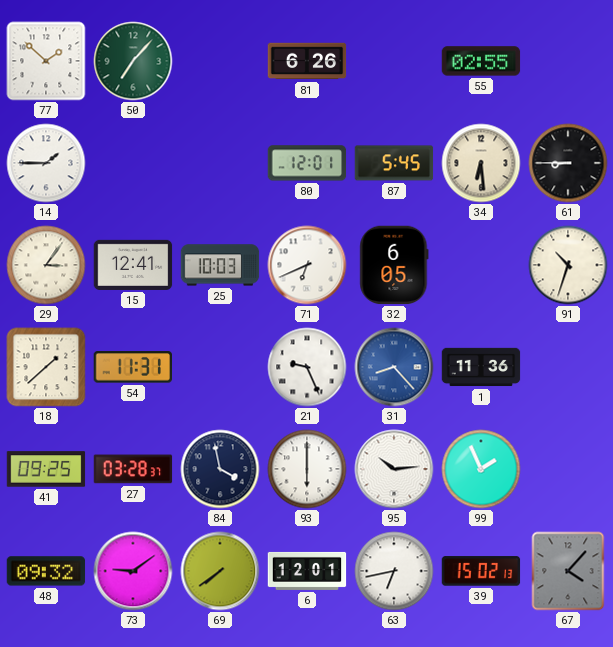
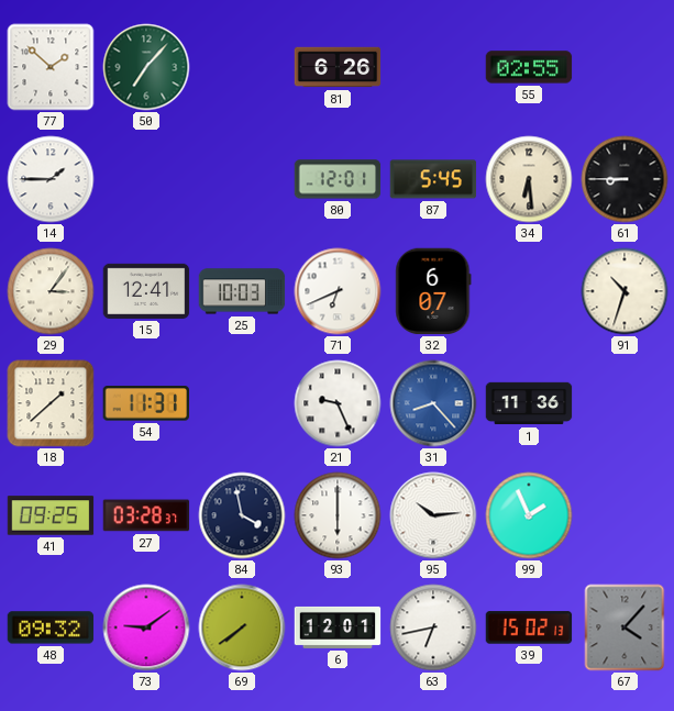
32: 6:05 -> 6:07 (433, 291)
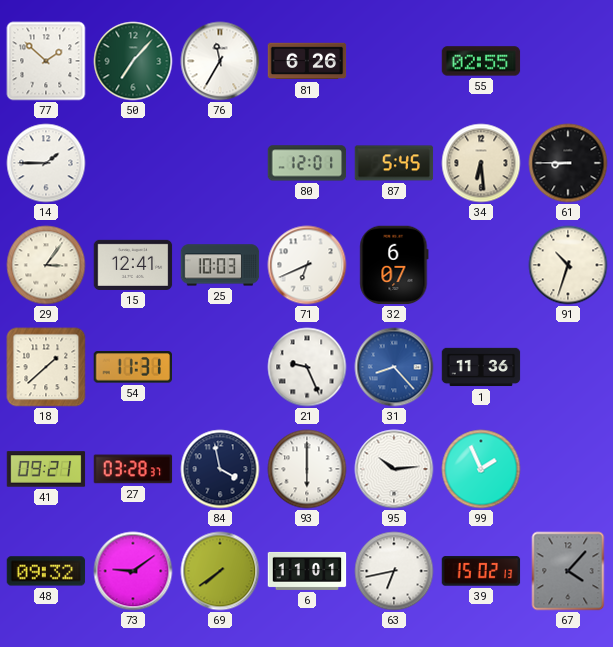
76: none -> 11:35 (220, 61)
41: 09:25 -> 09:21 (46, 469)
6: 12:01 -> 11:01 (307, 571)
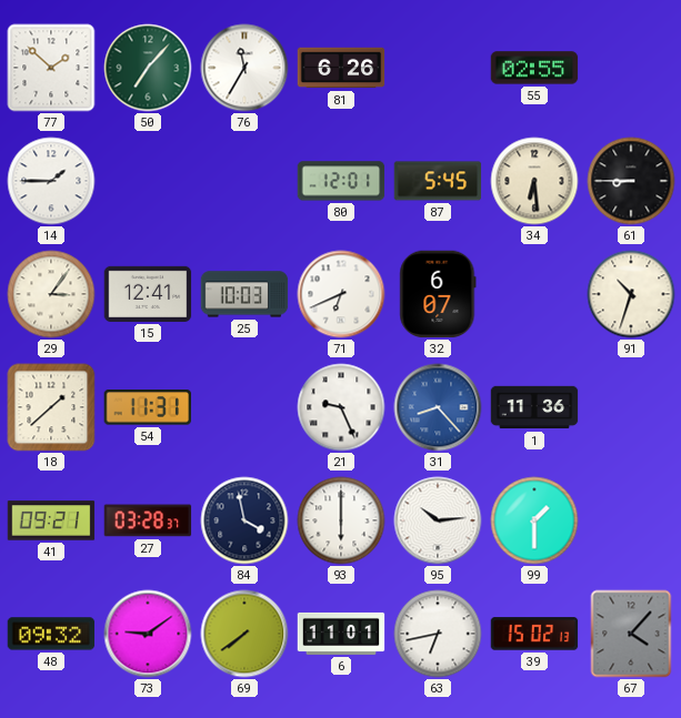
99: 1:56 -> 1:30 (534, 520)
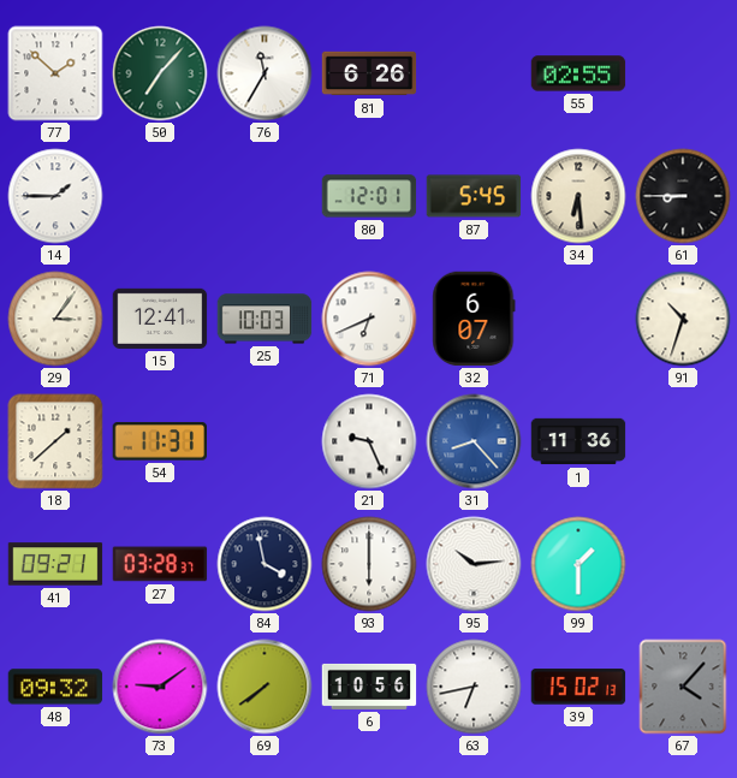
6: 11:01 -> 10:56 (369, 687)
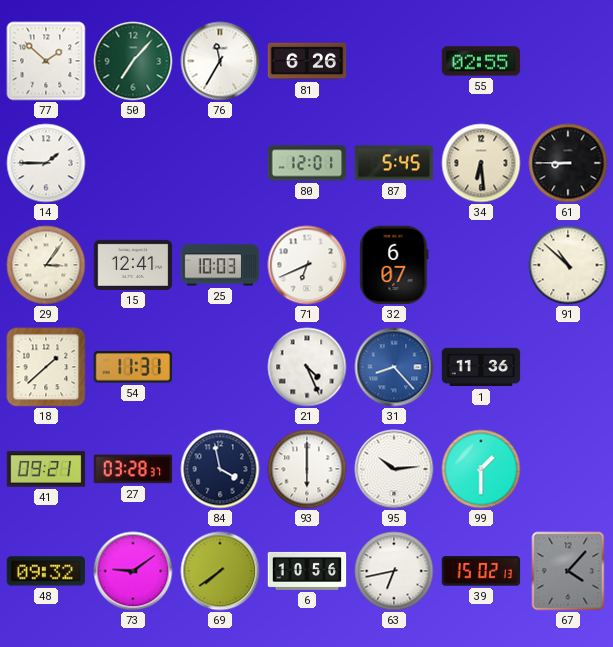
91: 10:33 -> 10:52 (568, 265)
21: 9:26 -> 4:26 (307, 367)
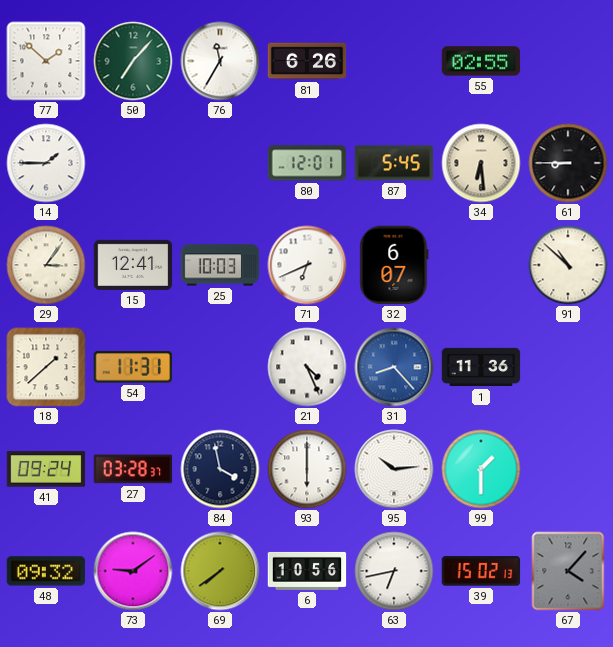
41: 09:21 -> 09:24 (46, 469)
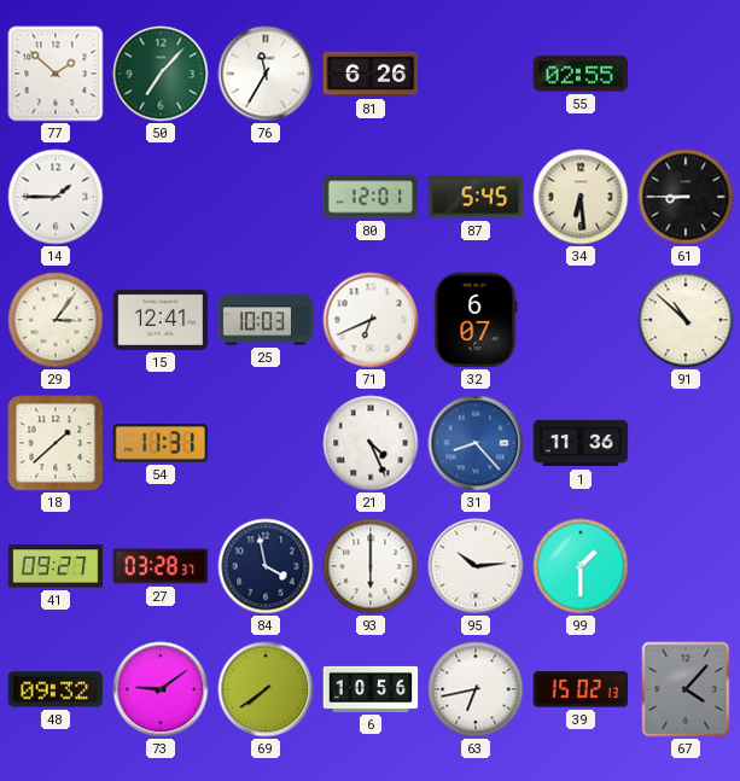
41: 09:24 -> 09:27 (56, 566)
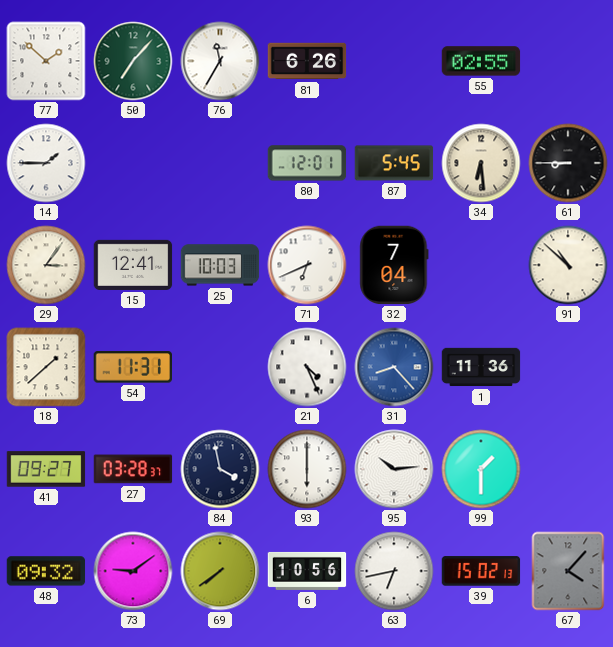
32: 6:07 -> 7:04 (394, 265)
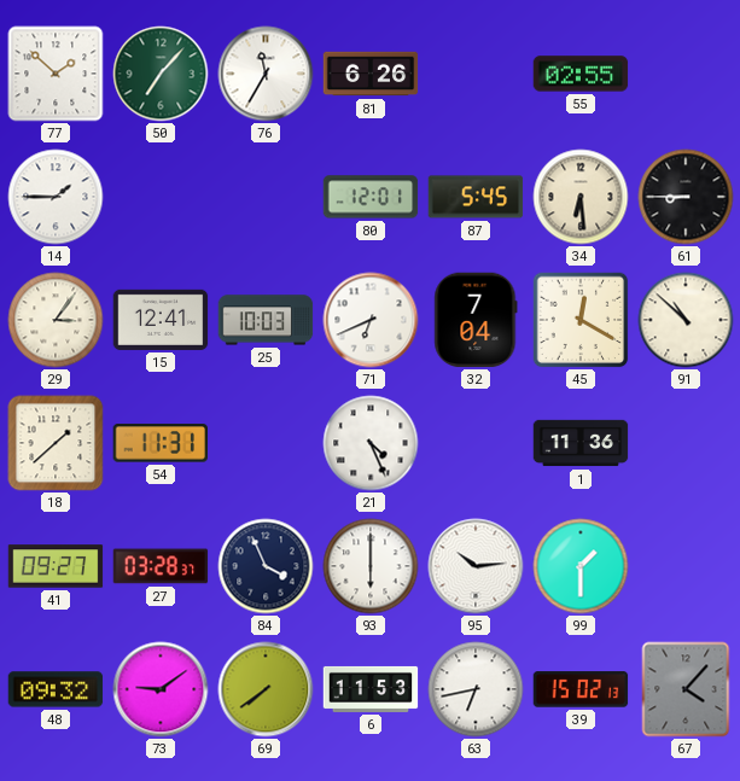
45: none -> 12:20 (581, 320)
31: 8:23 -> none (394, 367)
84: 3:58 -> 3:56 (266, 566)
6: 10:56 -> 11:53 (371, 689)
